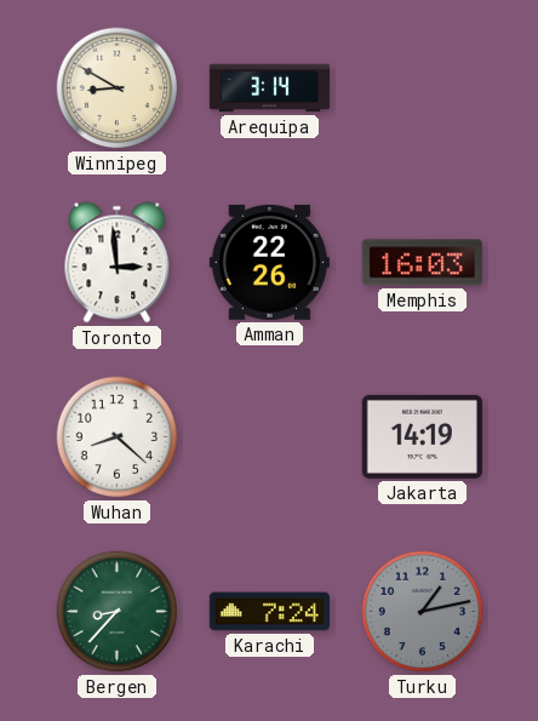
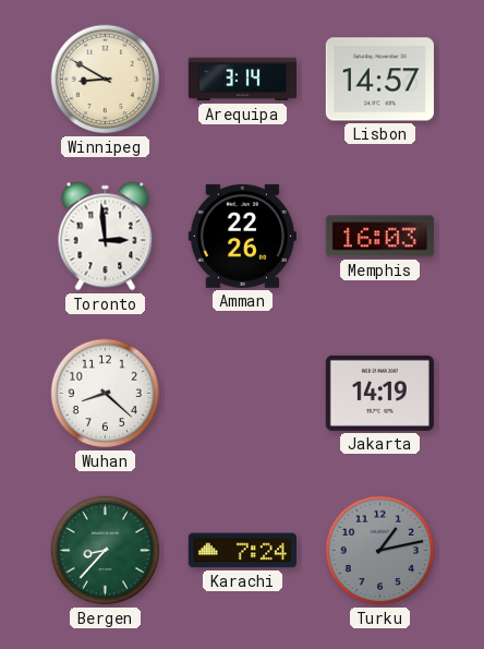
Lisbon: none -> 14:57 (379, 80)
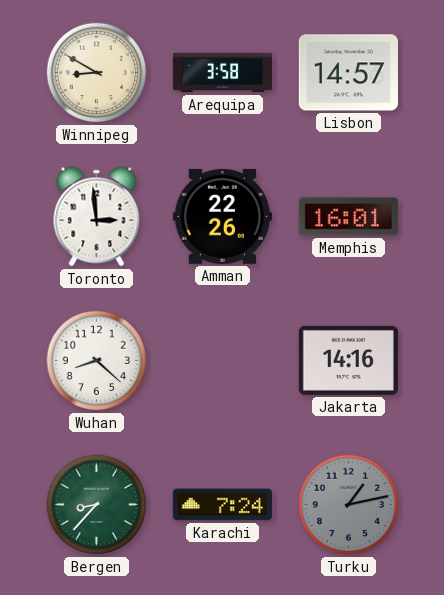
Arequipa: 3:14 -> 3:58 (222, 73)
Memphis: 16:03 -> 16:01 (348, 217)
Jakarta: 14:19 -> 14:16 (348, 360)
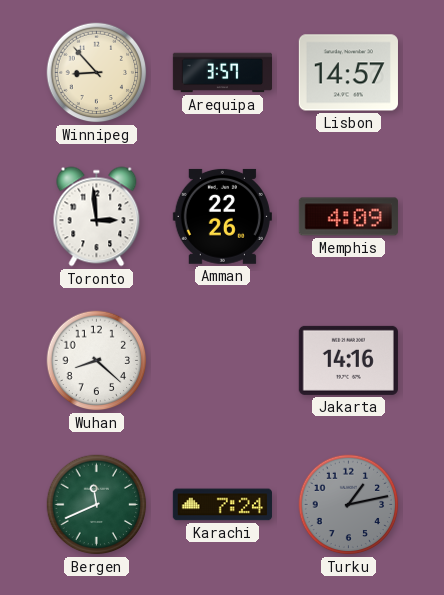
Winnipeg: 8:50 -> 8:53 (97, 73)
Arequipa: 3:58 -> 3:57 (222, 73)
Memphis: 16:01 -> 4:09 (348, 217)
Bergen: 8:37 -> 11:41 (97, 505)
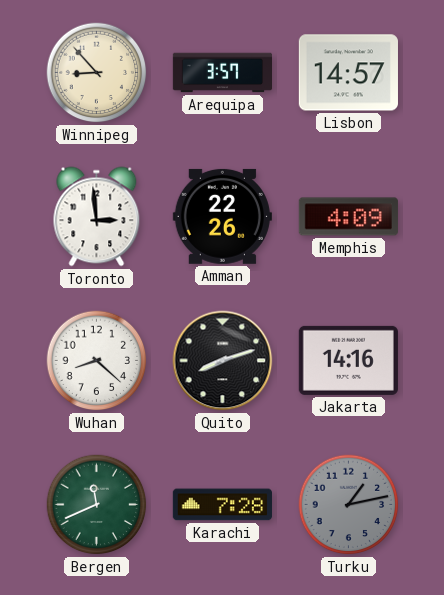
Quito: none -> 8:12 (223, 361)
Karachi: 7:24 -> 7:28 (222, 505)
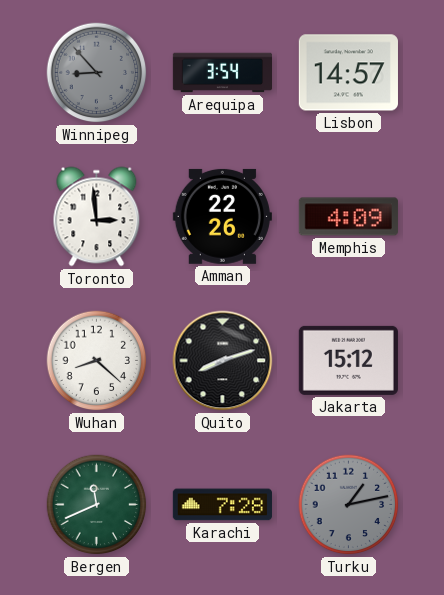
Winnipeg dial: cream -> grey (97, 73)
Arequipa: 3:57 -> 3:54 (222, 73)
Jakarta: 14:16 -> 15:12 (348, 360)
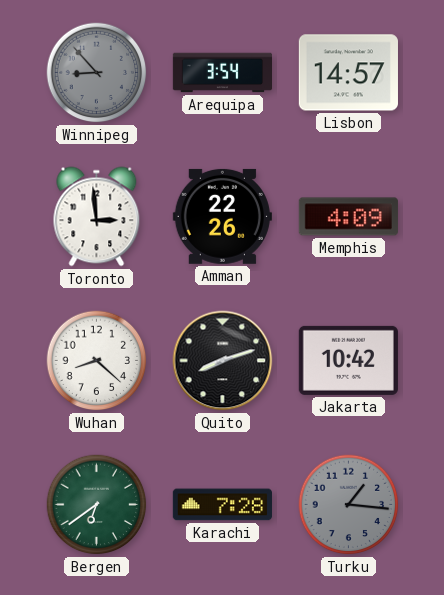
Jakarta: 15:12 -> 10:42 (348, 360)
Bergen: 11:41 -> 6:39 (97, 505)
Turku: 1:13 -> 1:16 (349, 505)
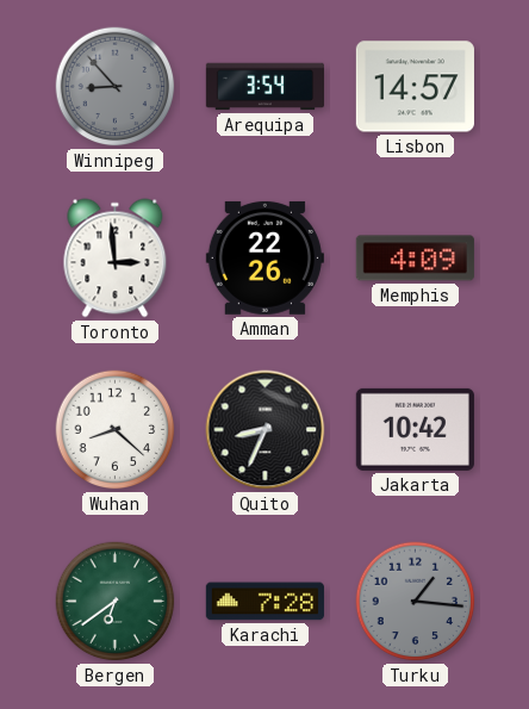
Quito: 8:12 -> 8:34 (266, 430)
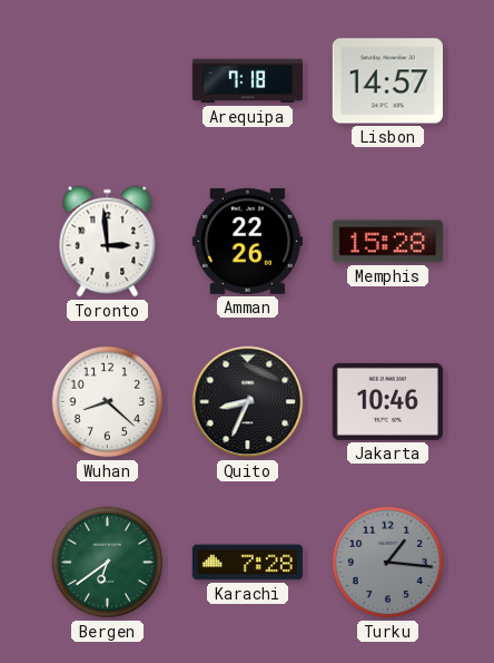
Winnipeg: 8:53 -> none (116, 87)
Arequipa: 3:54 -> 7:18 (247, 81)
Memphis: 4:09 -> 15:28 (387, 242)
Jakarta: 10:42 -> 10:46 (387, 401)
